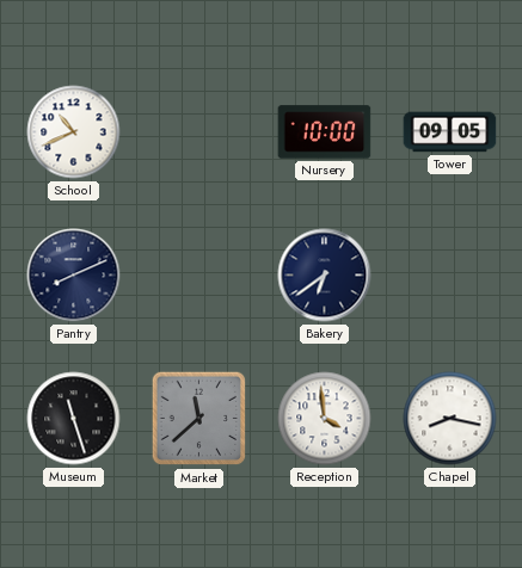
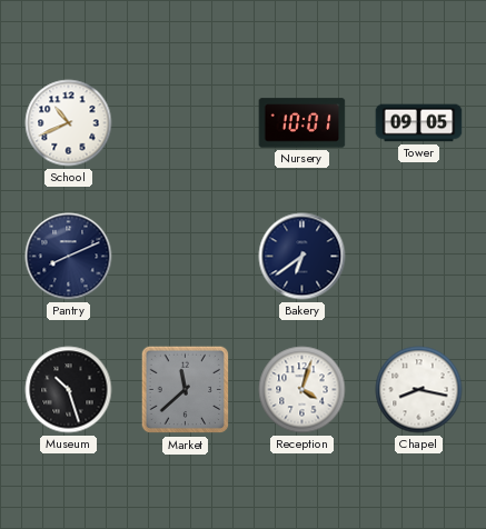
Nursery: 10:00 -> 10:01 (302, 123)
Museum: 11:27 -> 10:27 (69, 390)
Reception: 3:59 -> 4:03 (302, 390)
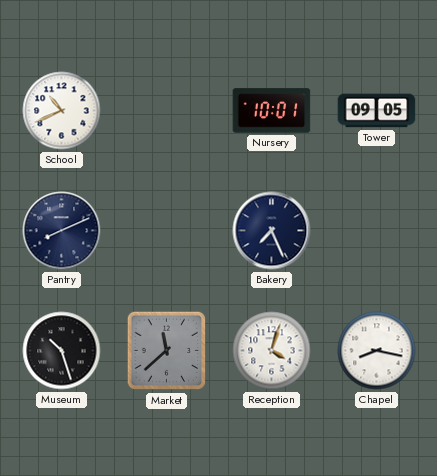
Bakery: 6:39 -> 7:26 (272, 231)
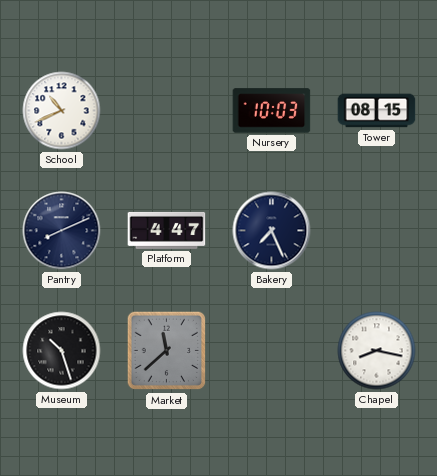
Nursery: 10:01 -> 10:03 (272, 111)
Tower: 09:05 -> 08:15 (377, 111)
Platform: none -> 4:47 (167, 230)
Reception: 4:03 -> none (272, 351)
